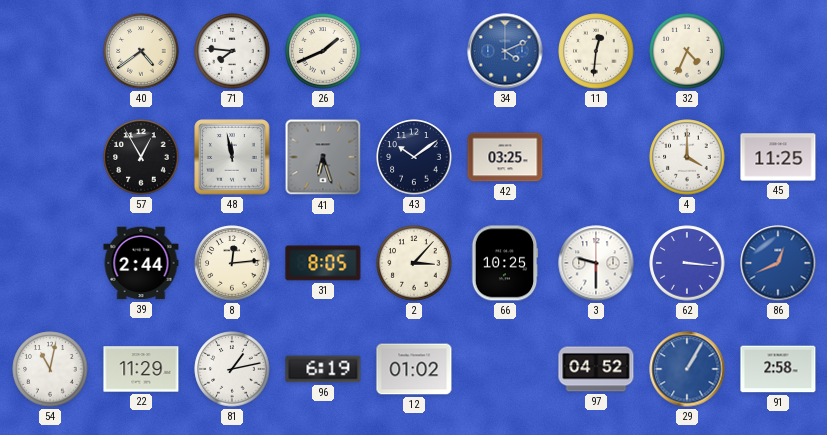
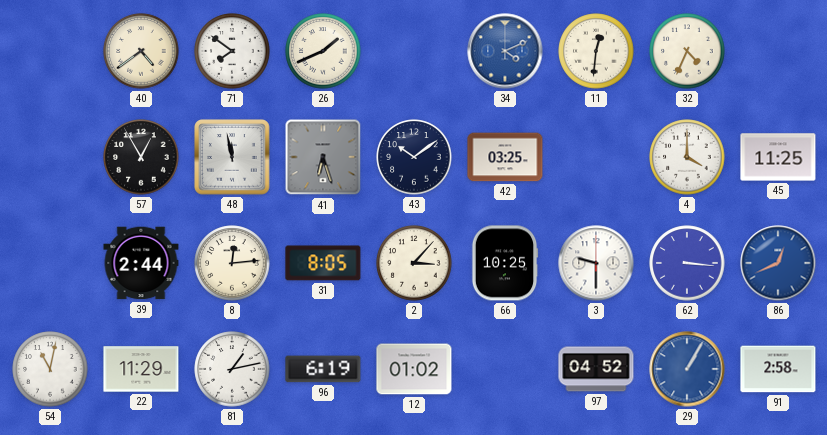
71: 7:46 -> 7:51 (232, 51)
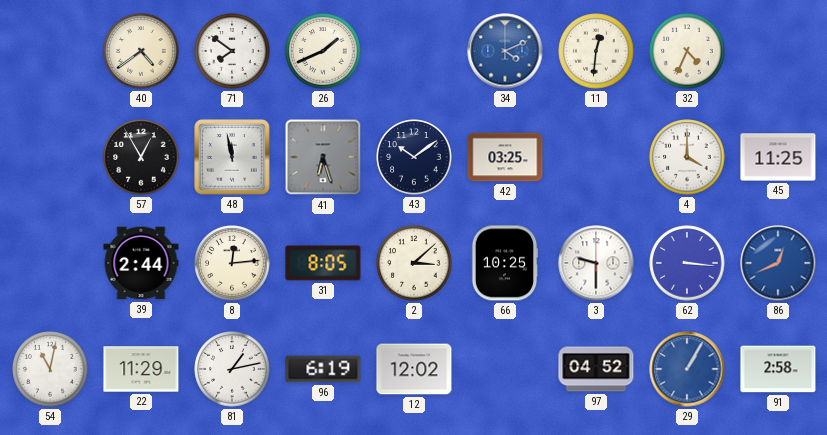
2: 3:07 -> 3:08 (414, 263)
12: 01:02 -> 12:02 (414, 369)
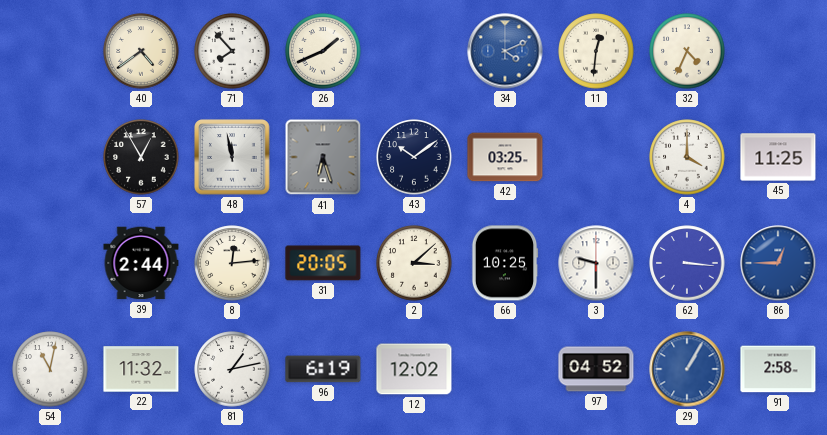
71: 7:51 -> 7:53 (232, 51)
31: 8:05 -> 20:05 (323, 263)
86: 12:41 -> 12:45 (778, 263)
22: 11:29 -> 11:32 (141, 369)
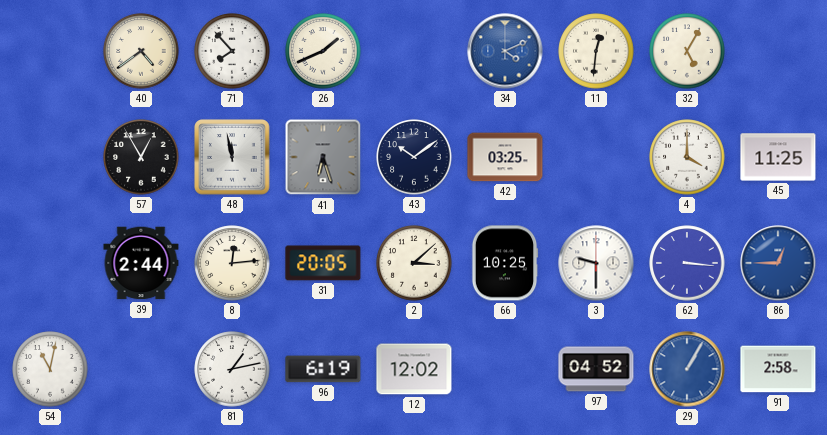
32: 4:34 -> 5:05 (687, 51)
22: 11:32 -> none (141, 369)
